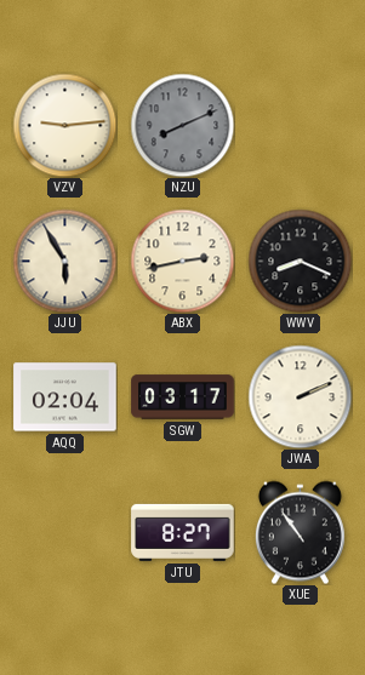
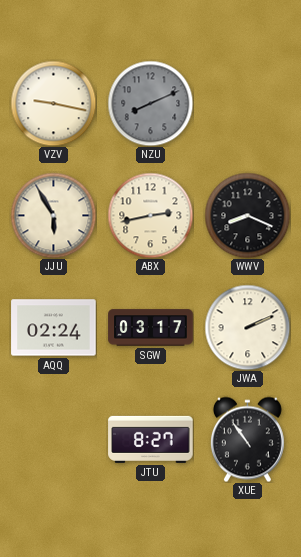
VZV: 9:14 -> 9:17 (53, 103)
AQQ: 02:04 -> 02:24 (54, 328)
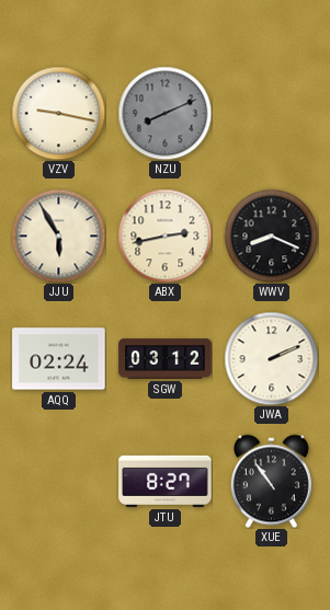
SGW: 03:17 -> 03:12 (166, 359)
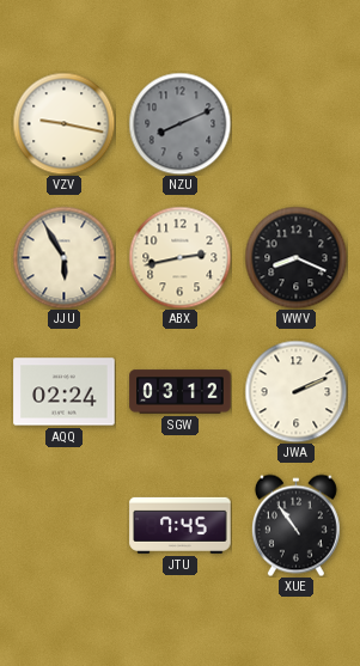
JTU: 8:27 -> 7:45 (181, 525)
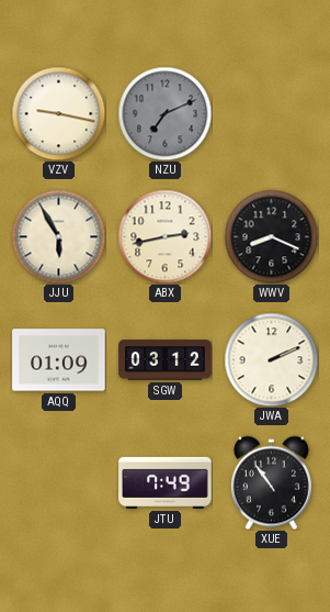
NZU: 8:11 -> 7:11 (164, 113)
AQQ: 02:24 -> 01:09 (59, 360)
JTU: 7:45 -> 7:49 (166, 482)
